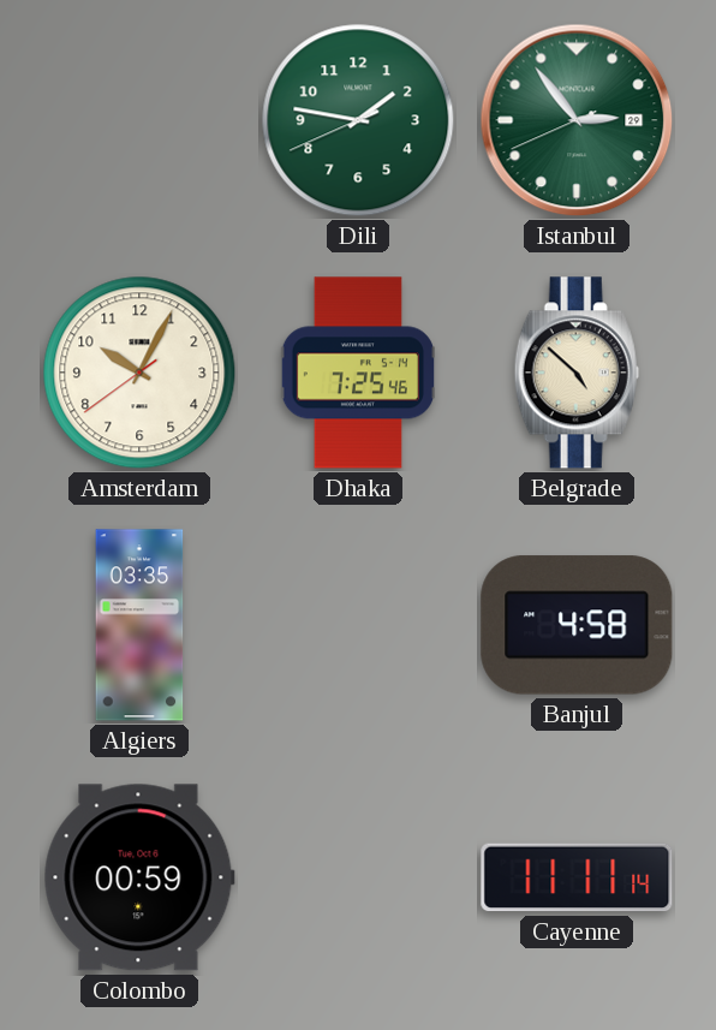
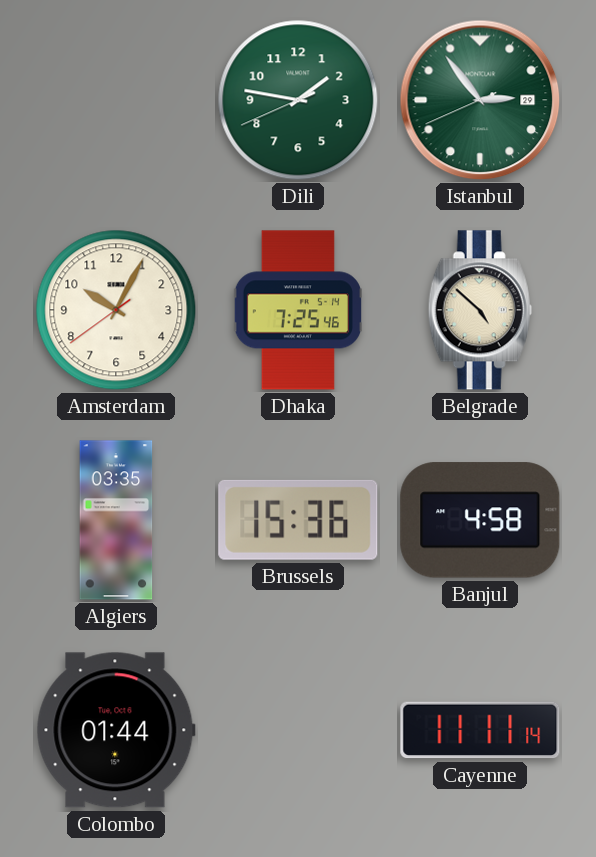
Brussels: none -> 15:36 (298, 520)
Colombo: 00:59 -> 01:44 (116, 730)
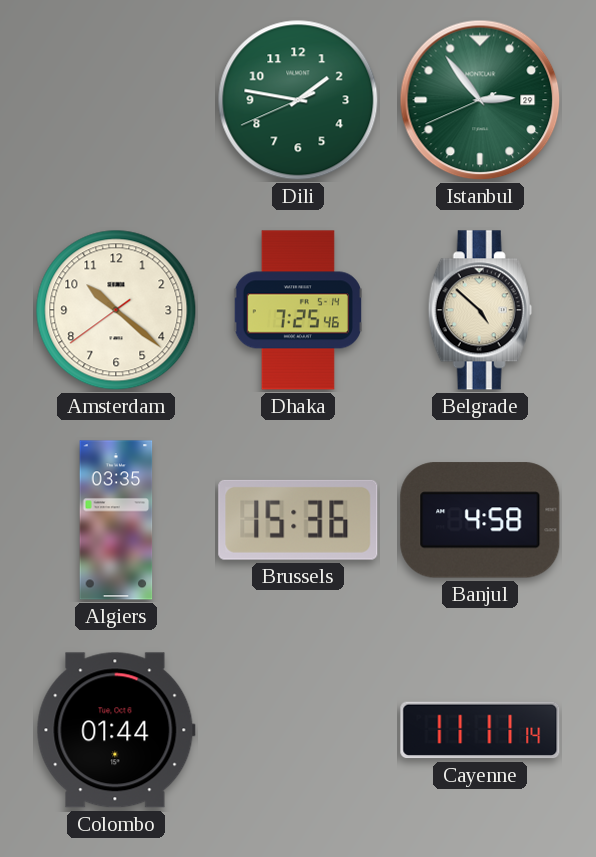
Amsterdam: 10:04 -> 10:21 (116, 310)
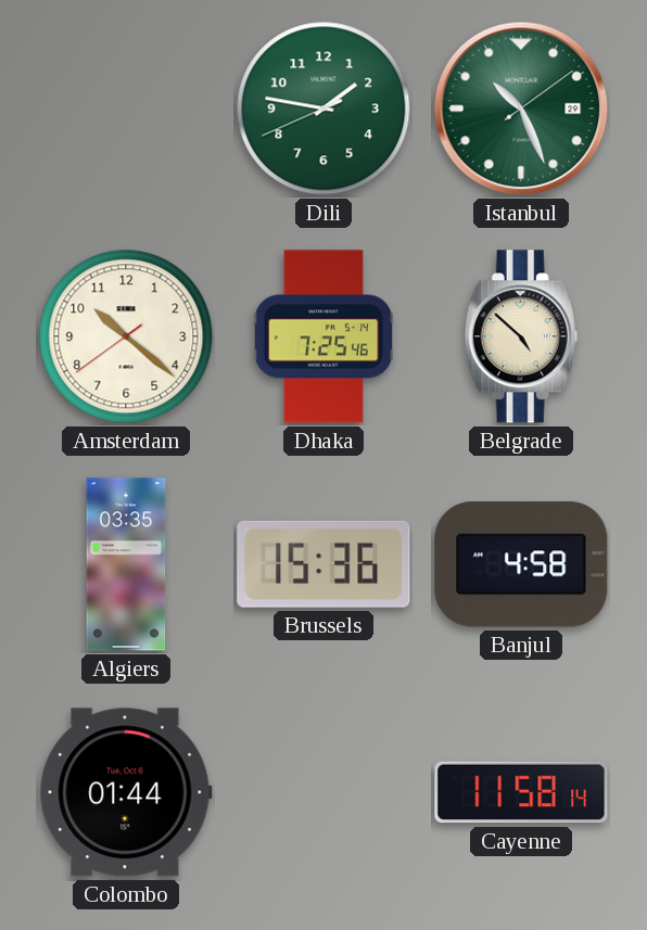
Istanbul: 2:53 -> 10:26 (521, 109)
Cayenne: 11:11 -> 11:58 (521, 792)
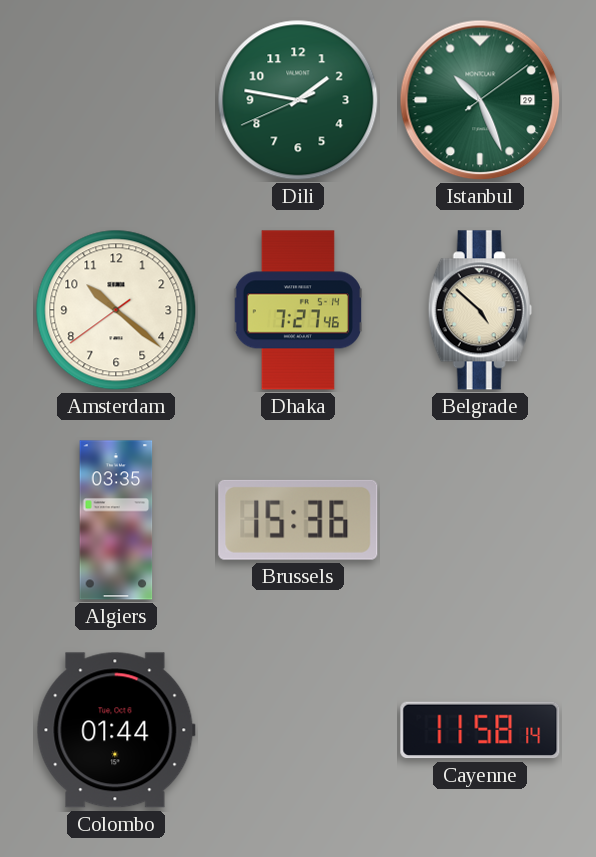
Dhaka: 7:25 -> 7:27 (297, 310)
Banjul: 4:58 -> none (521, 564)
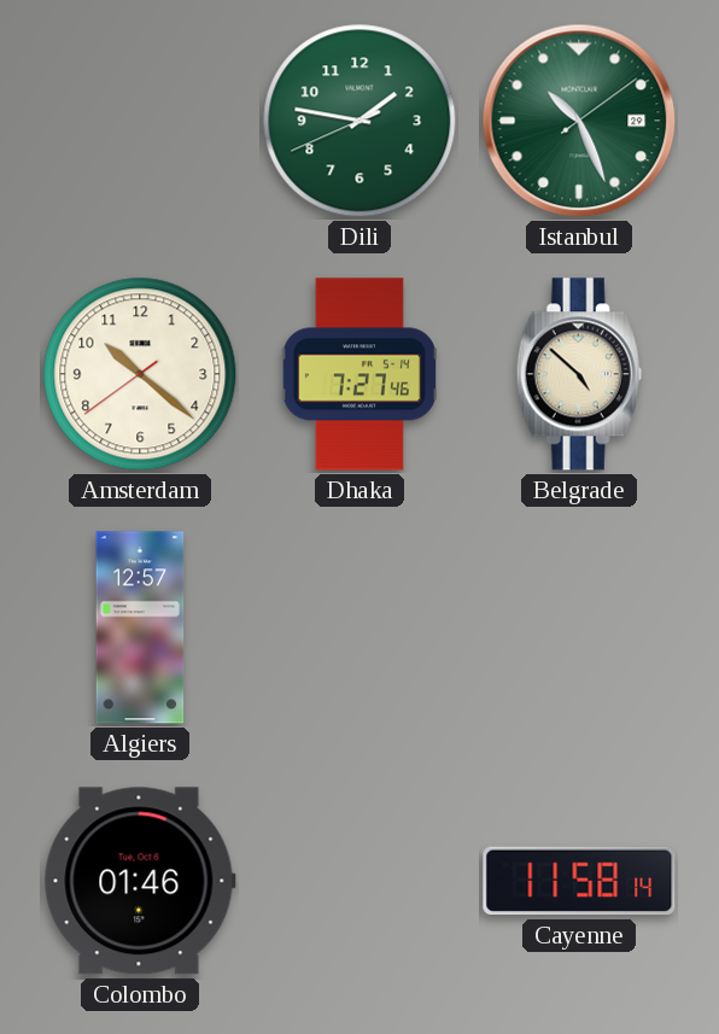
Algiers: 03:35 -> 12:57 (140, 627)
Brussels: 15:36 -> none (298, 520)
Colombo: 01:44 -> 01:46 (140, 881)
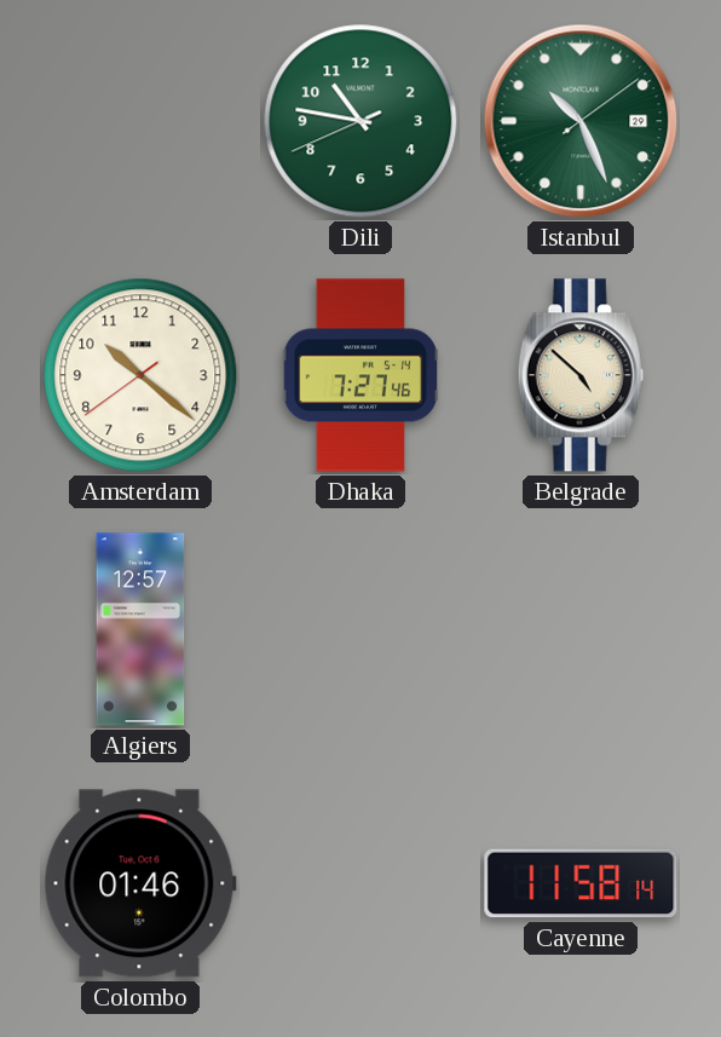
Dili: 1:46 -> 10:46 (360, 121)
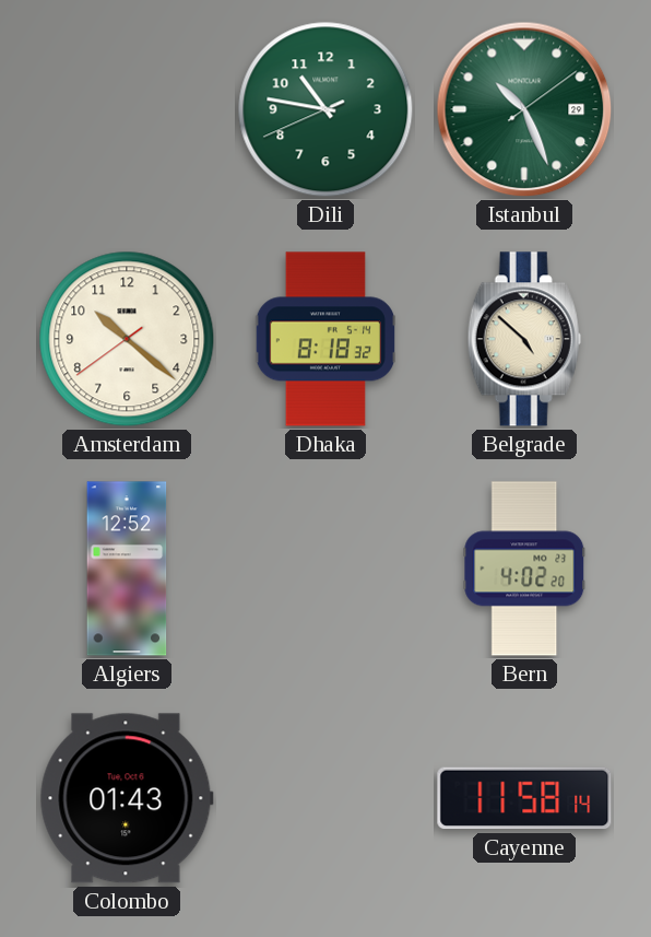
Dhaka: 7:27 -> 8:18 (324, 339)
Algiers: 12:57 -> 12:52 (127, 569)
Bern: none -> 4:02 (524, 569)
Colombo: 01:46 -> 01:43 (127, 798)
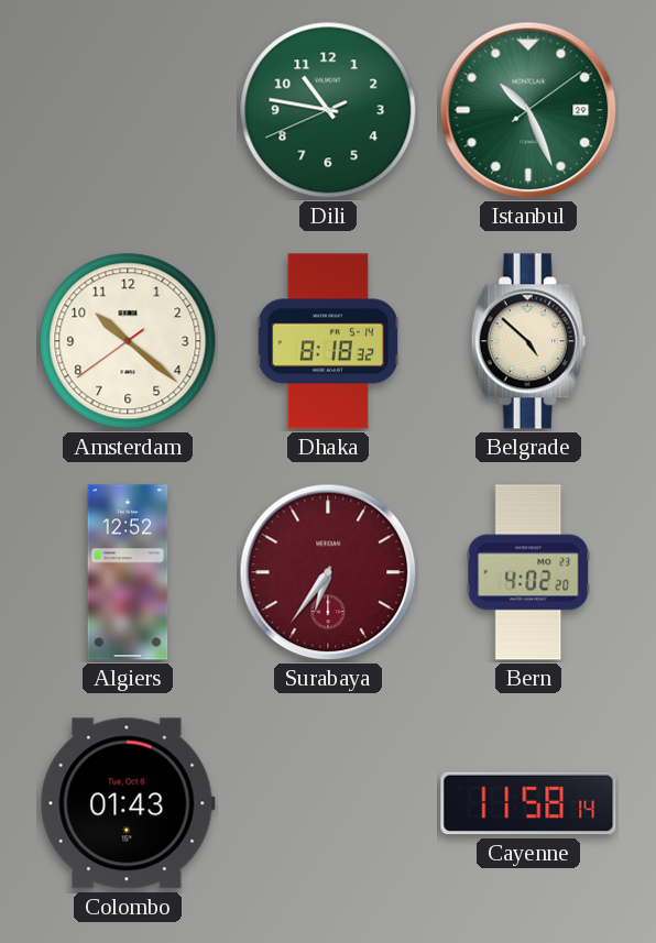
Surabaya: none -> 6:36 (328, 572)
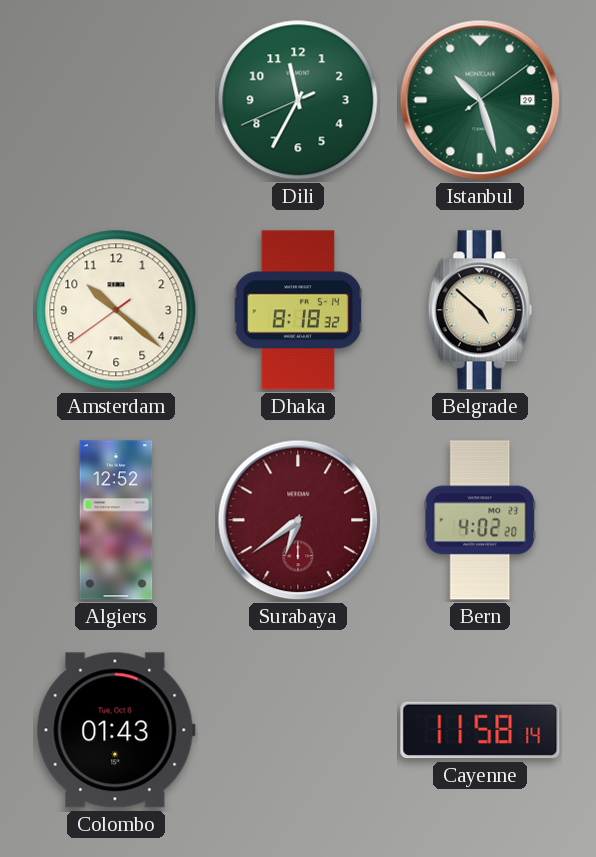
Dili: 10:46 -> 11:34 (298, 100)
Istanbul: 10:26 -> 10:27 (480, 100)
Surabaya: 6:36 -> 6:39 (298, 520)
